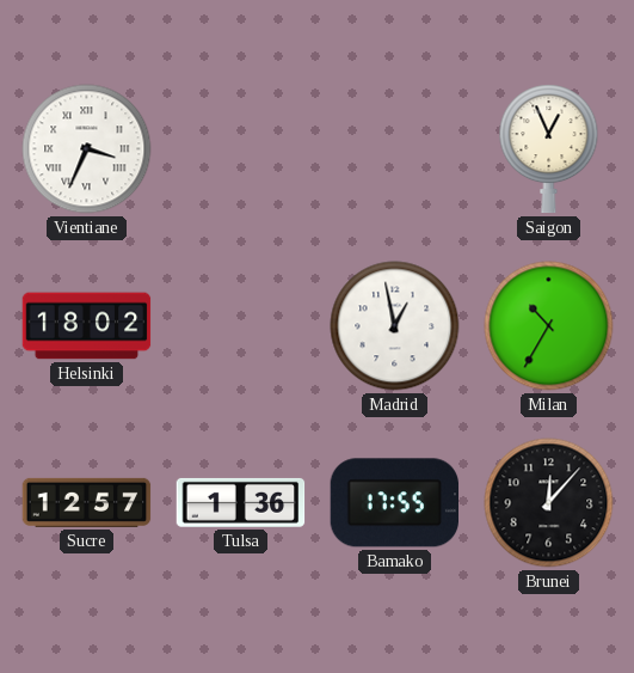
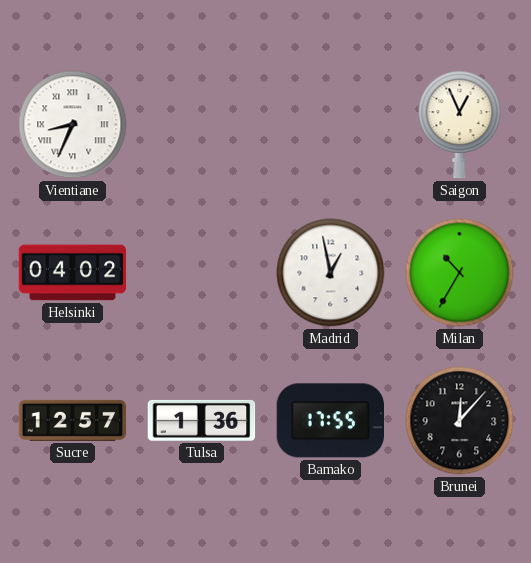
Vientiane: 3:34 -> 8:34 (73, 125)
Helsinki: 18:02 -> 04:02 (73, 273)
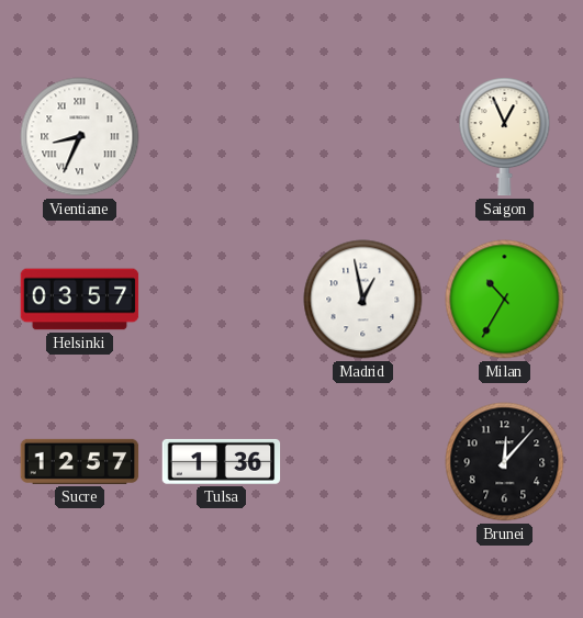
Helsinki: 04:02 -> 03:57 (80, 300)
Bamako: 17:55 -> none (330, 421)
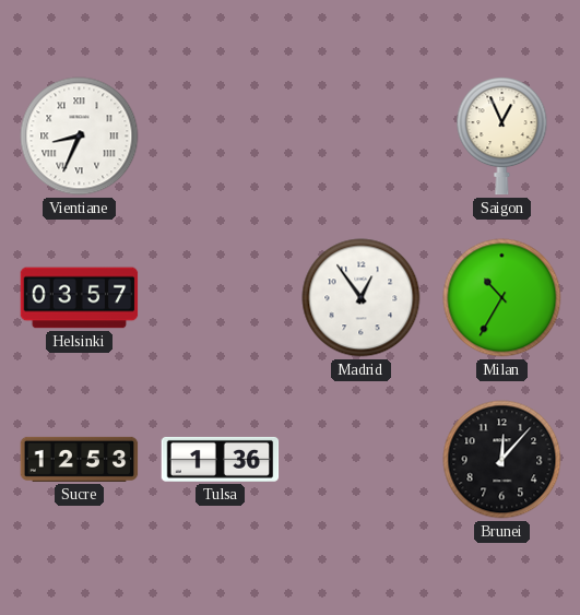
Madrid: 12:58 -> 12:54 (362, 298)
Sucre: 12:57 -> 12:53 (80, 459)
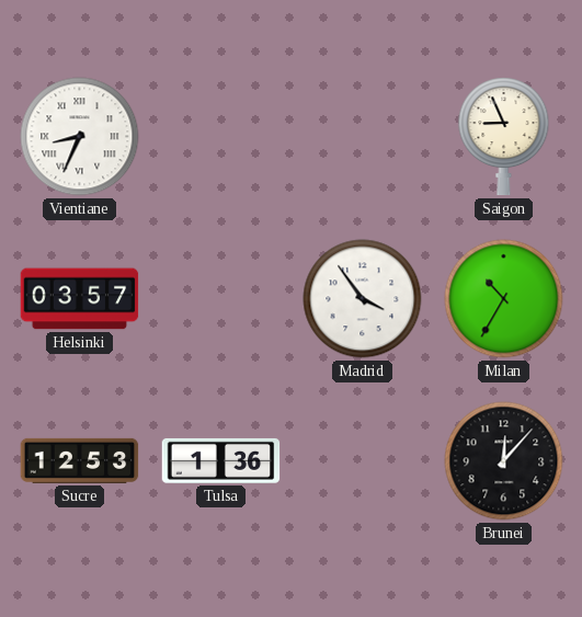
Saigon: 12:56 -> 8:56 (504, 137)
Madrid: 12:54 -> 3:54 (363, 299)
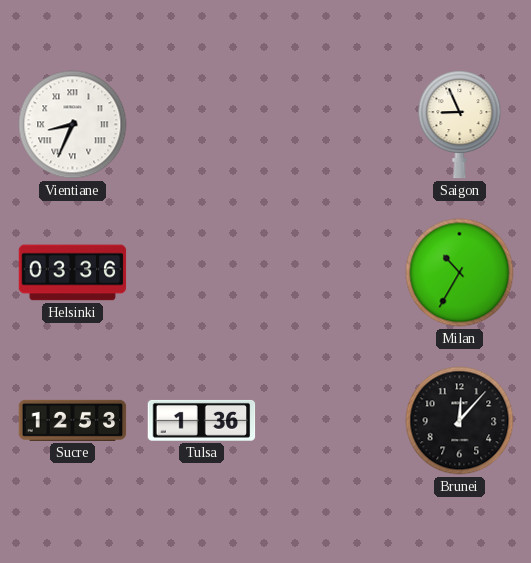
Helsinki: 03:57 -> 03:36 (73, 273)
Madrid: 3:54 -> none (363, 299)
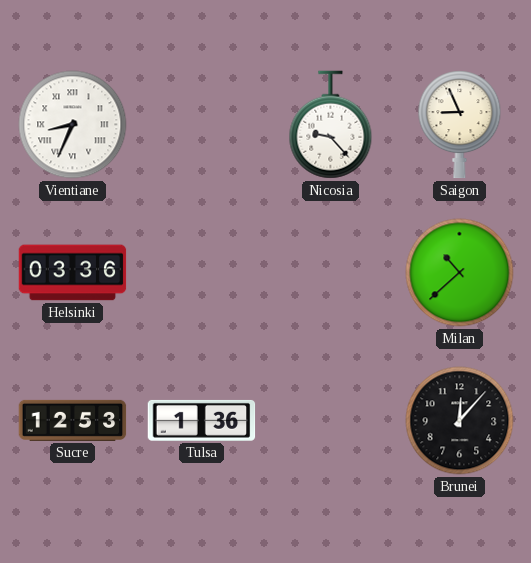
Nicosia: none -> 9:23 (331, 125)
Milan: 10:35 -> 10:38 (460, 273)
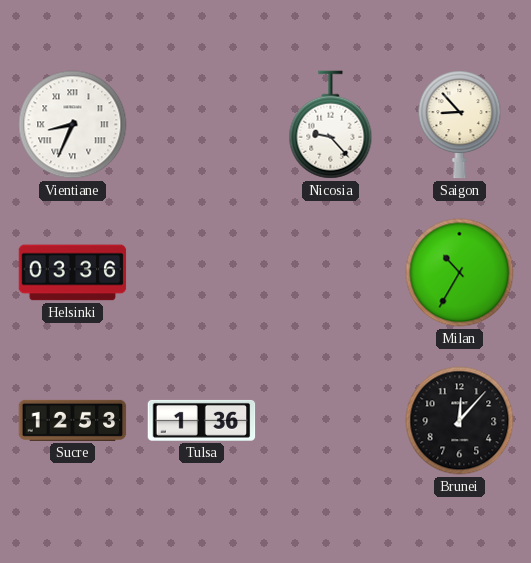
Saigon: 8:56 -> 8:53 (460, 125)
Milan: 10:38 -> 10:35 (460, 273)
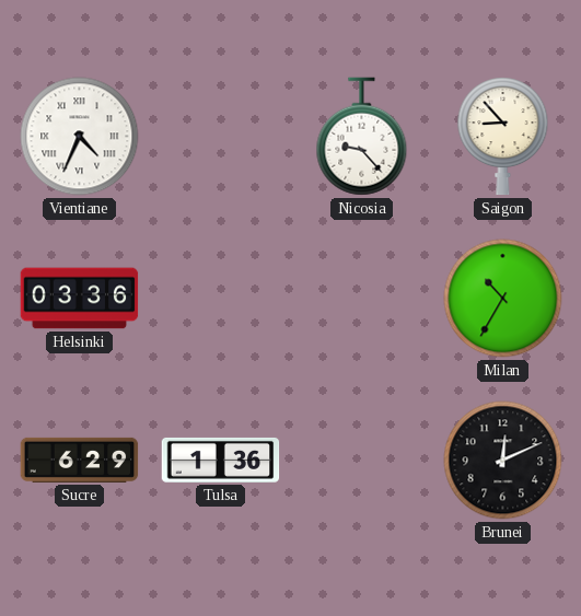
Vientiane: 8:34 -> 4:34 (80, 137)
Sucre: 12:53 -> 6:29 (80, 460)
Brunei: 12:07 -> 12:11 (503, 461)
